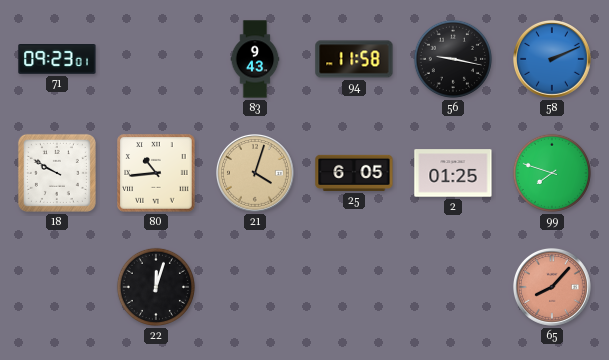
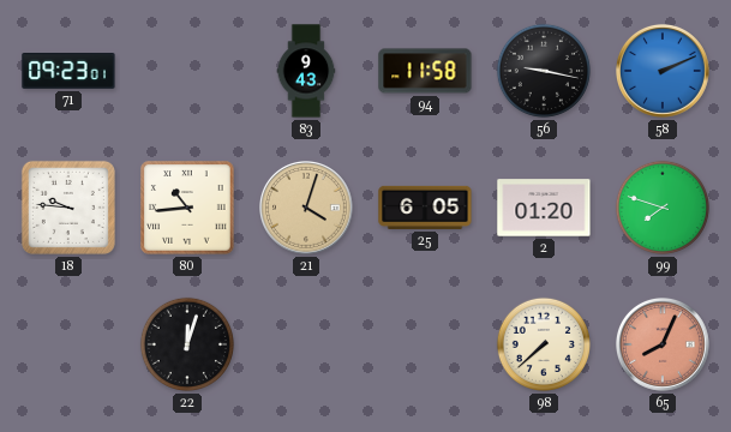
18: 9:50 -> 9:46 (68, 208)
2: 01:25 -> 01:20 (544, 208)
98: none -> 7:38 (544, 344)
65: 8:07 -> 8:04 (664, 346)
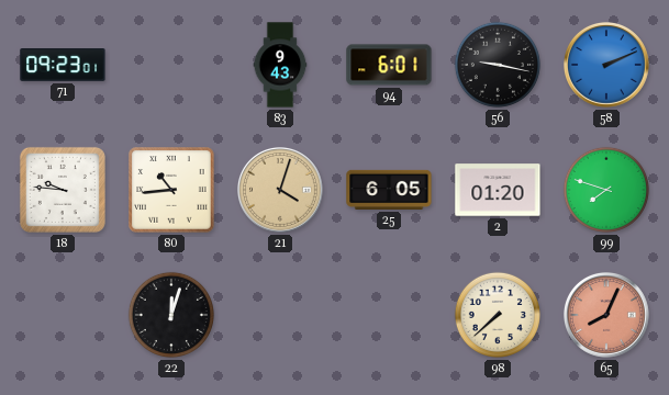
94: 11:58 -> 6:01 (389, 65)
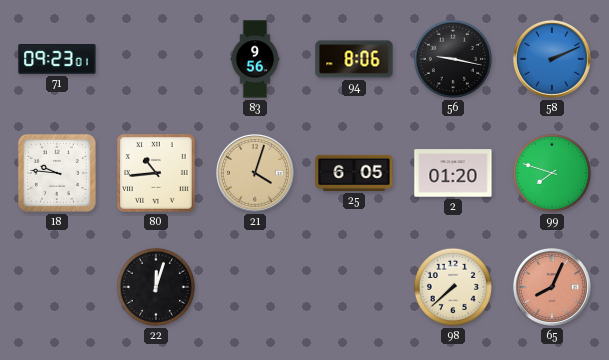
83: 9:43 -> 9:56 (255, 59)
94: 6:01 -> 8:06 (354, 59)
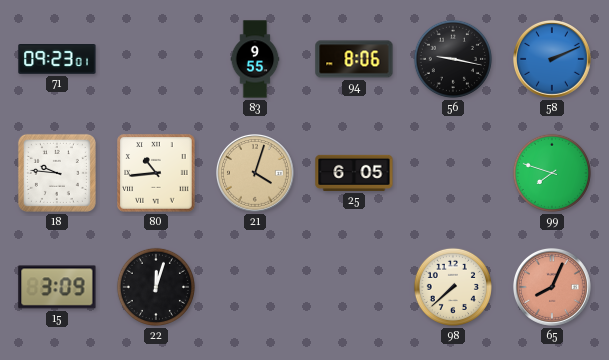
83: 9:56 -> 9:55 (255, 59)
2: 01:20 -> none (453, 173)
15: none -> 3:09 (57, 287)
